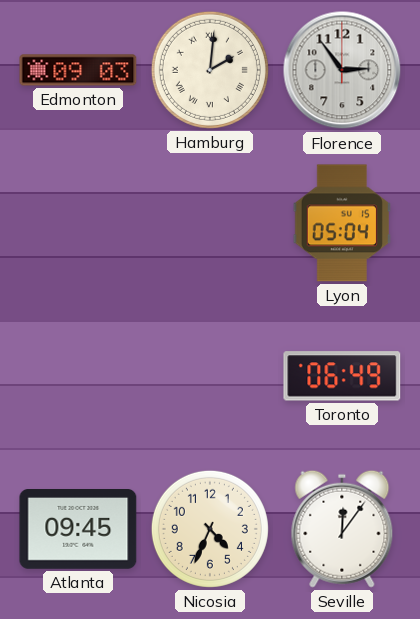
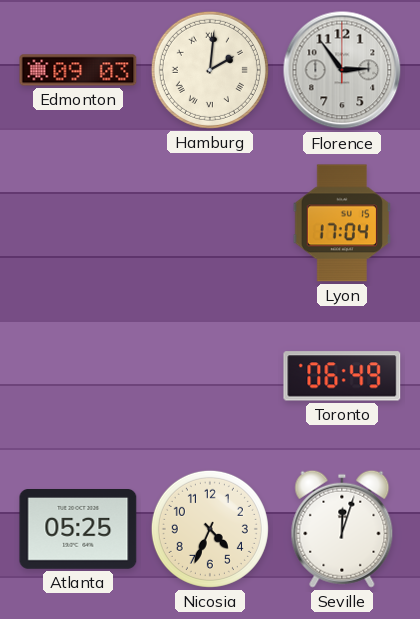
Lyon: 05:04 -> 17:04 (342, 223)
Atlanta: 09:45 -> 05:25 (78, 530)
Seville: 12:06 -> 12:03 (342, 529)
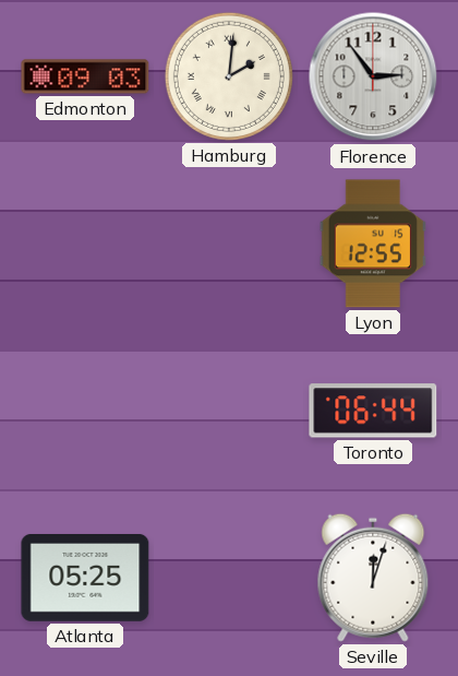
Lyon: 17:04 -> 12:55 (373, 244)
Toronto: 06:49 -> 06:44 (373, 411)
Nicosia: 4:34 -> none (210, 529)
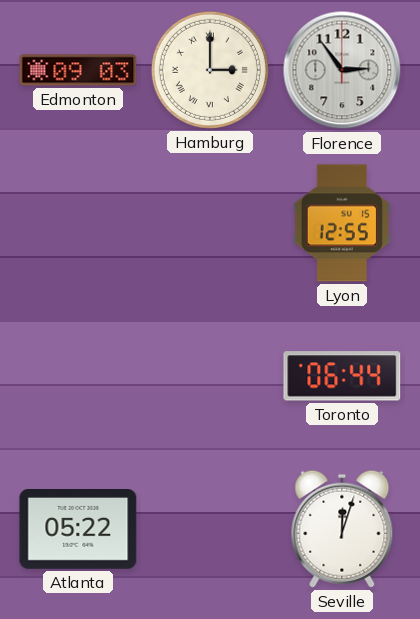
Hamburg: 2:01 -> 3:00 (210, 70)
Atlanta: 05:25 -> 05:22 (78, 530)
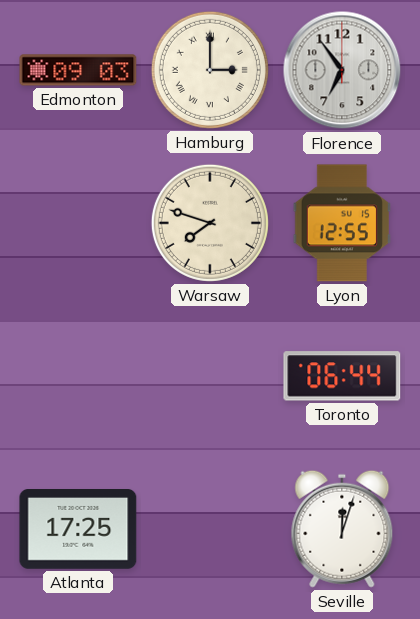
Florence: 2:54 -> 6:54 (342, 70)
Warsaw: none -> 7:48 (210, 223)
Atlanta: 05:22 -> 17:25 (78, 530)
